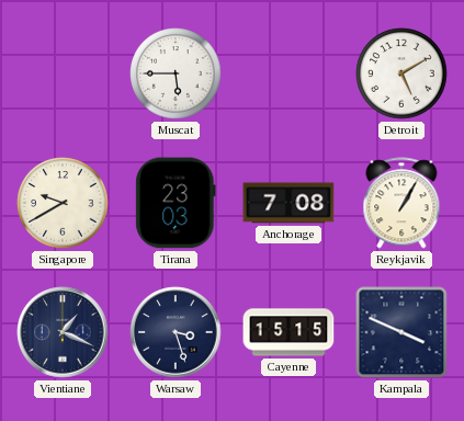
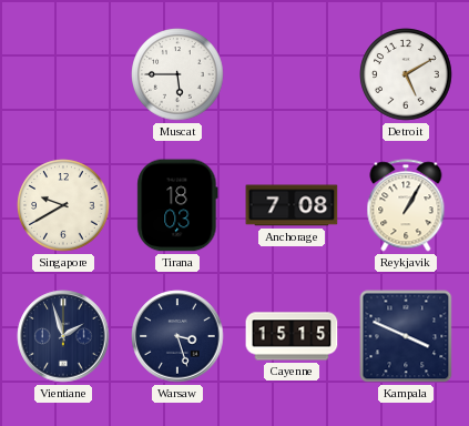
Tirana: 23:03 -> 18:03 (177, 205)
Vientiane: 1:19 -> 1:57 (63, 336)
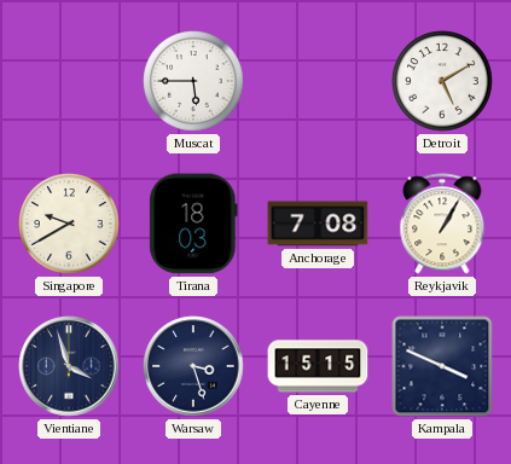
Vientiane: 1:57 -> 3:57 (69, 366)
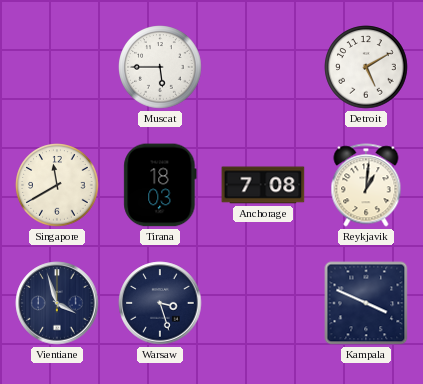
Singapore: 9:40 -> 11:40 (57, 185)
Reykjavik: 1:05 -> 1:01 (366, 185)
Cayenne: 15:15 -> none (318, 366)
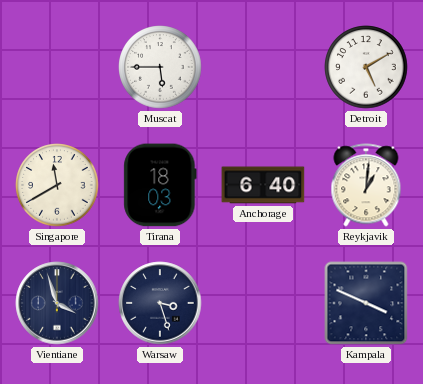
Anchorage: 7:08 -> 6:40 (263, 185)
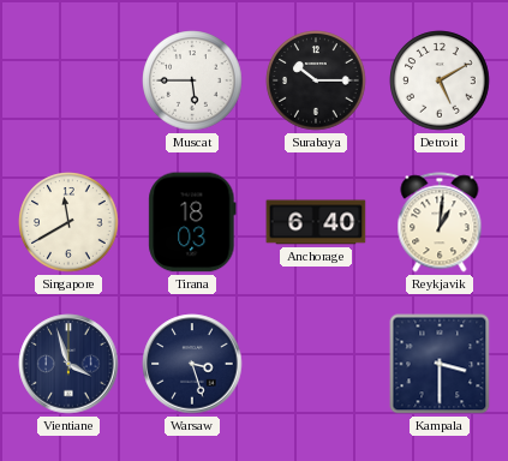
Surabaya: none -> 10:15 (316, 80)
Kampala: 3:49 -> 3:30 (440, 364)
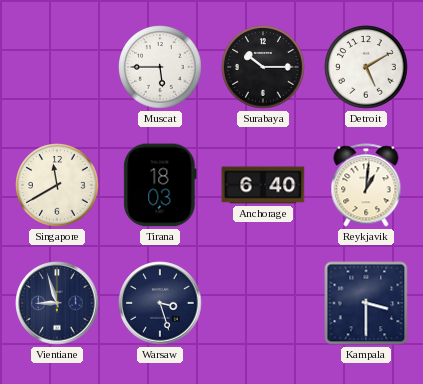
Vientiane: 3:57 -> 8:57 (57, 303)
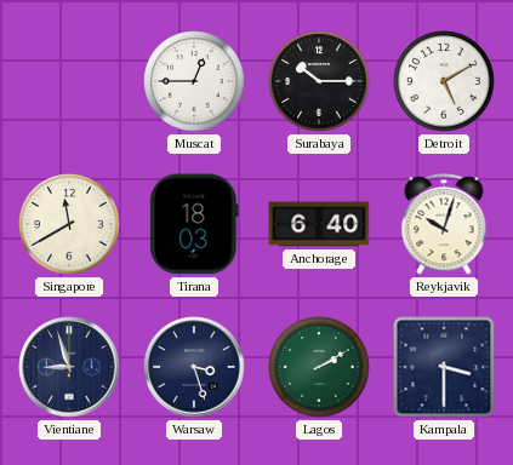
Muscat: 5:45 -> 12:45 (194, 81)
Reykjavik: 1:01 -> 10:03 (444, 224)
Lagos: none -> 2:10 (319, 367)
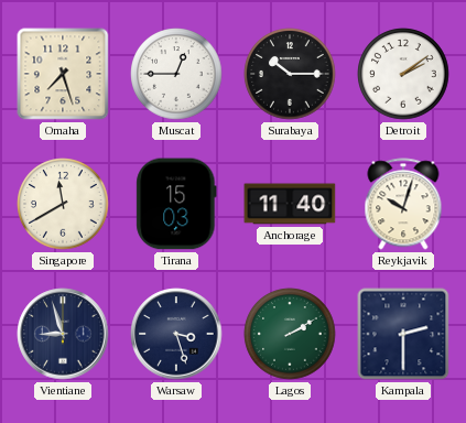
Omaha: none -> 7:27 (63, 74)
Detroit: 5:10 -> 2:09 (403, 74)
Tirana: 18:03 -> 15:03 (176, 204)
Anchorage: 6:40 -> 11:40 (290, 204)
Kampala: 3:30 -> 2:30 (403, 334)
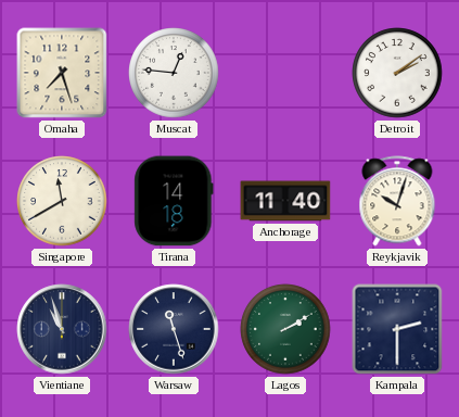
Muscat: 12:45 -> 12:46 (174, 73)
Surabaya: 10:15 -> none (290, 74)
Tirana: 15:03 -> 14:18 (174, 201)
Vientiane: 8:57 -> 10:57 (62, 329)
Warsaw: 3:27 -> 11:27 (174, 329)
